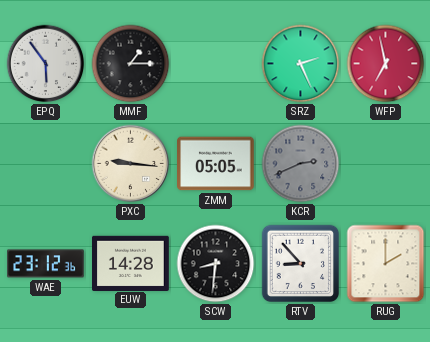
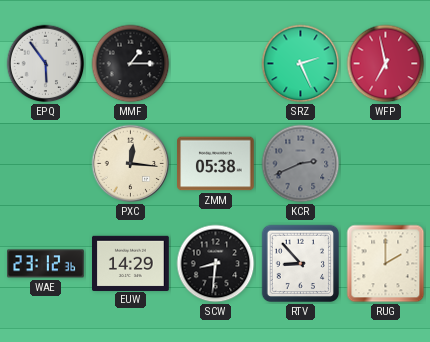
PXC: 9:16 -> 12:16 (131, 164)
ZMM: 05:05 -> 05:38 (216, 164)
EUW: 14:28 -> 14:29 (131, 263)
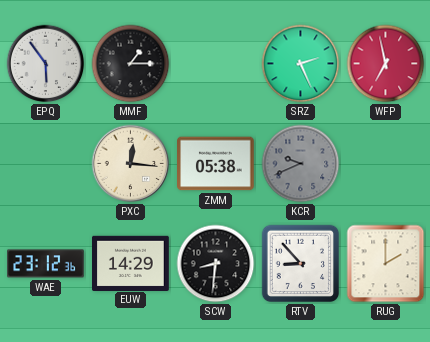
KCR: 2:41 -> 9:41 (301, 164)
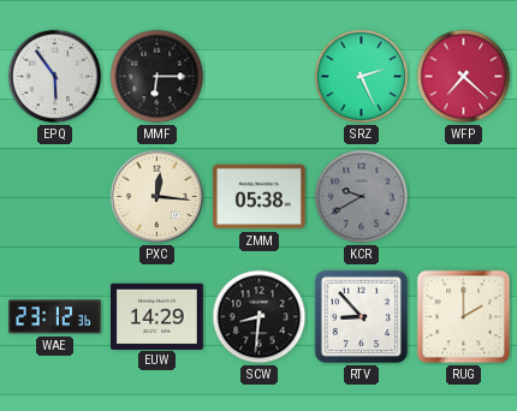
MMF: 1:15 -> 6:15 (158, 77)
WFP: 6:58 -> 7:22 (464, 77)
KCR: 9:41 -> 9:40 (362, 197)
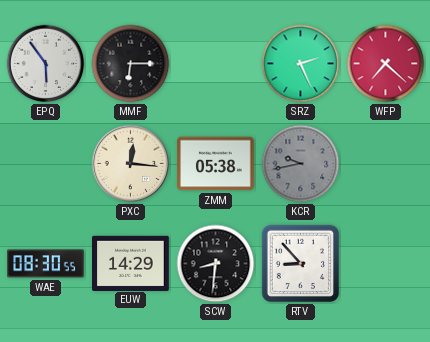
KCR: 9:40 -> 9:43 (301, 164)
WAE: 23:12 -> 08:30 (46, 264)
RUG: 2:00 -> none (464, 317)
